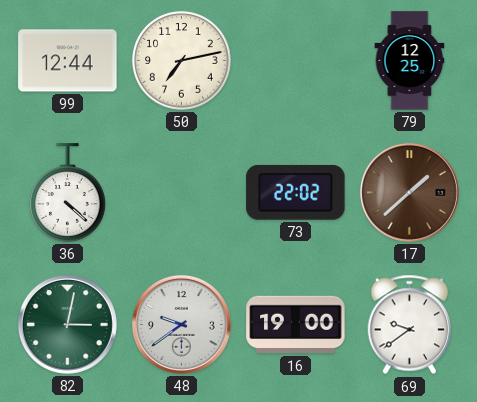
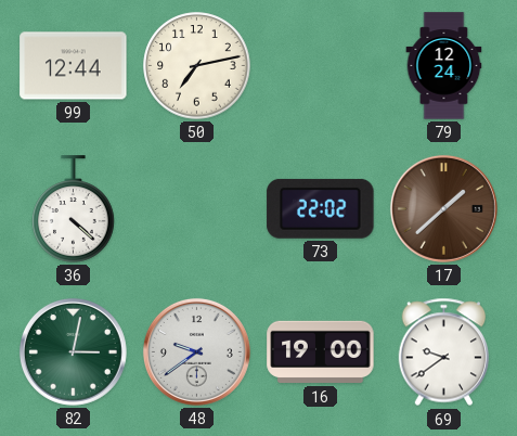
79: 12:25 -> 12:24 (444, 66)
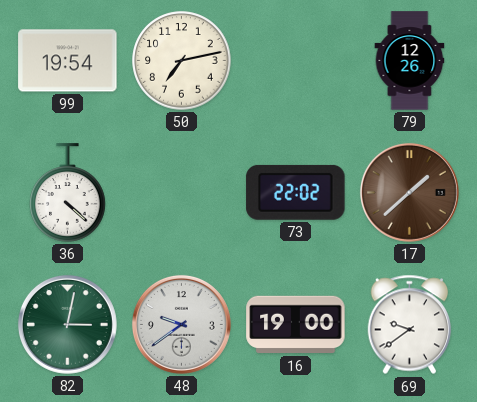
99: 12:44 -> 19:54 (68, 61)
79: 12:24 -> 12:26 (410, 61)
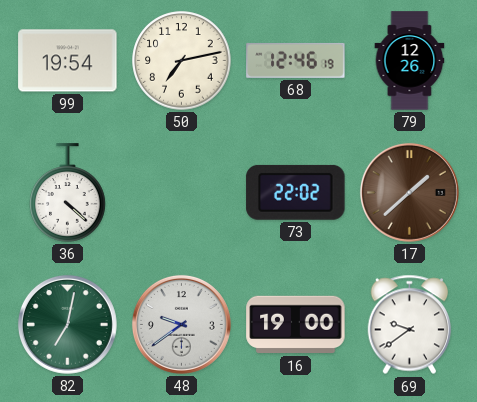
68: none -> 12:46 (296, 60)
82: 3:02 -> 7:02 (67, 324)
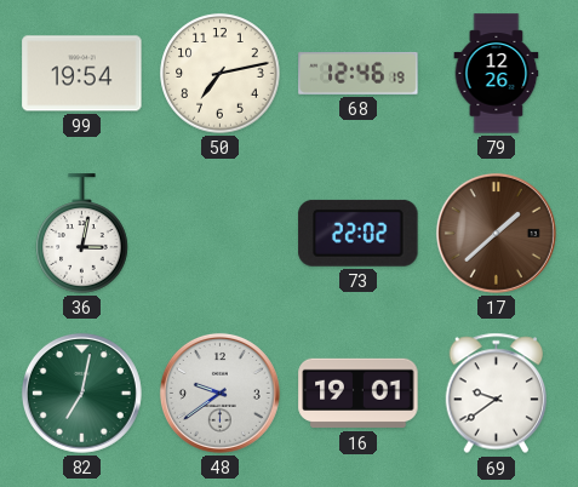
36: 4:22 -> 3:02 (82, 234)
16: 19:00 -> 19:01 (359, 394)
